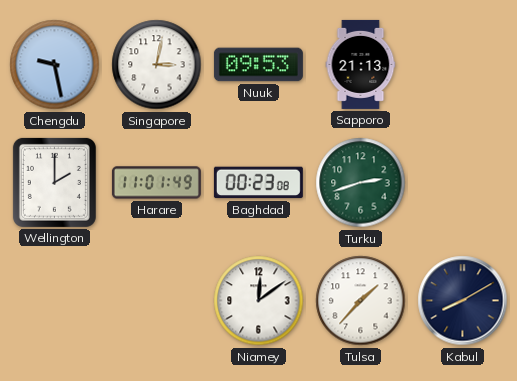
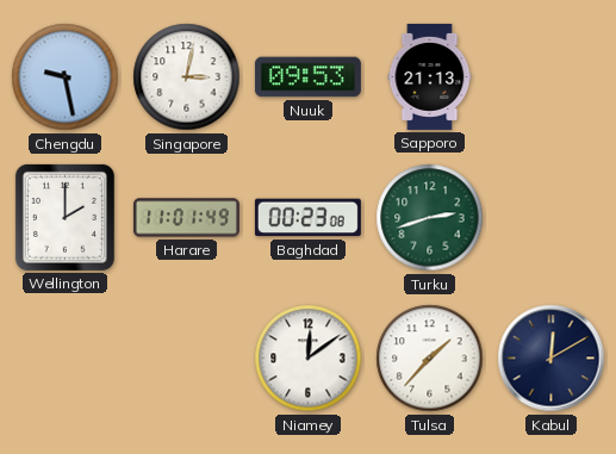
Kabul: 8:10 -> 12:10 (552, 359)
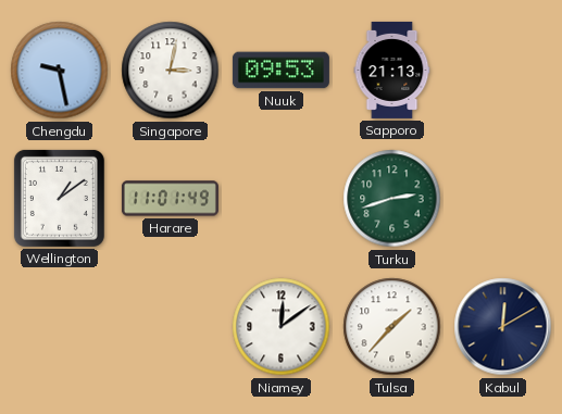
Wellington: 2:00 -> 1:09 (59, 198)
Baghdad: 00:23 -> none (307, 218)
